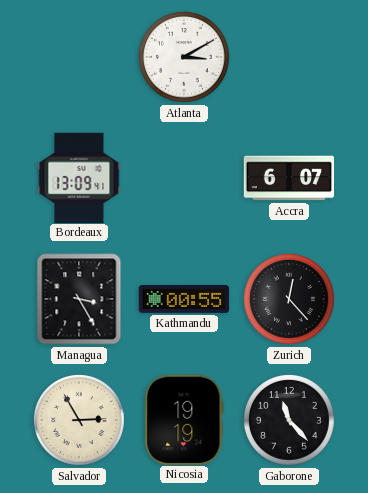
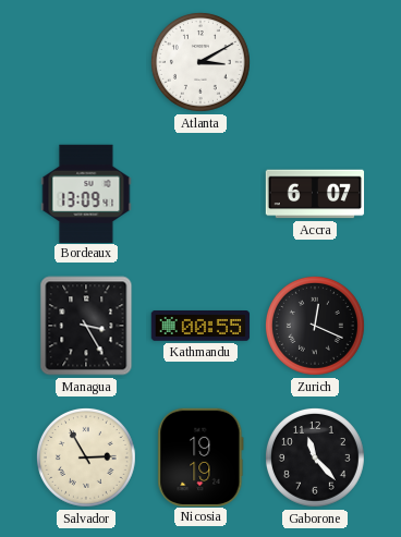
Zurich: 12:23 -> 12:19 (315, 326)
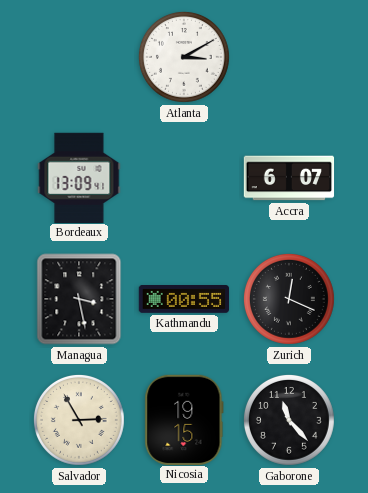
Managua: 3:25 -> 3:28 (79, 299)
Nicosia: 19:19 -> 19:15 (184, 419)
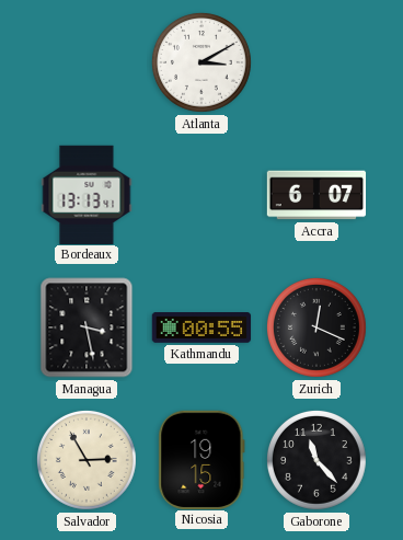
Bordeaux: 13:09 -> 13:13 (87, 194)
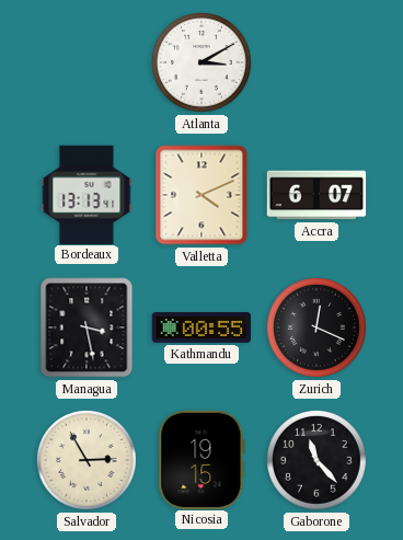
Valletta: none -> 4:11 (201, 195)
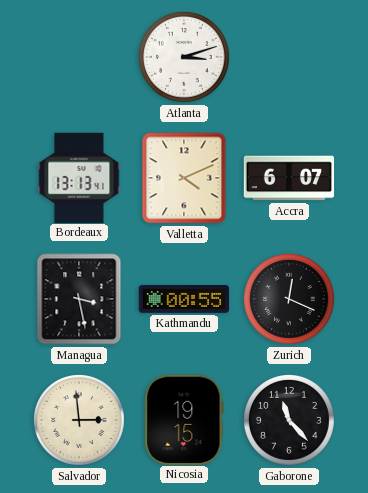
Atlanta: 3:10 -> 3:12 (184, 57)
Salvador: 2:55 -> 2:59 (79, 420)
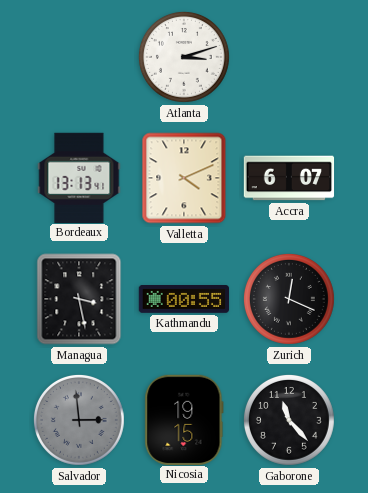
Salvador dial: cream -> grey (79, 420)
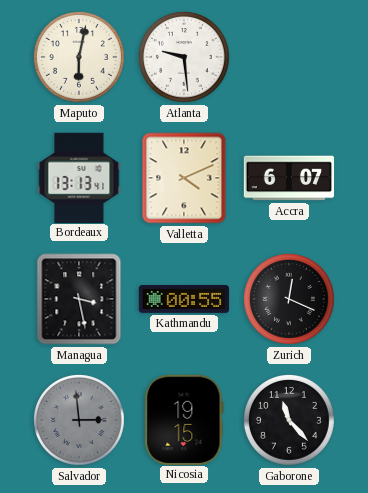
Maputo: none -> 6:02 (79, 57)
Atlanta: 3:12 -> 9:29 (184, 57)
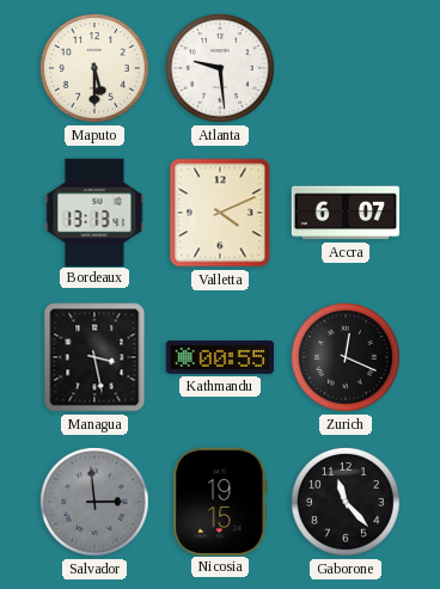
Maputo: 6:02 -> 5:30 (94, 68)
